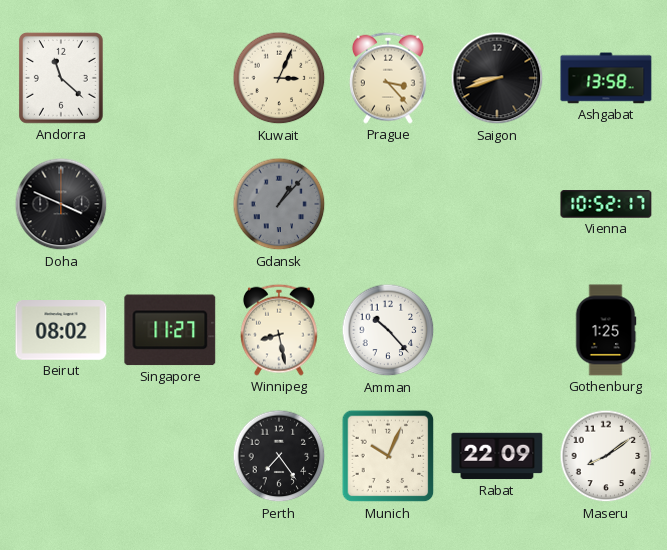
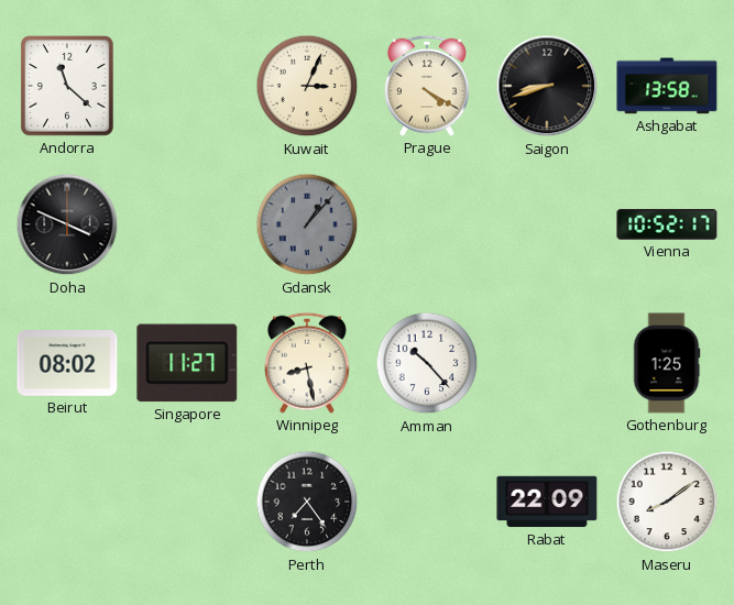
Prague: 3:23 -> 4:20 (428, 86)
Munich: 10:04 -> none (388, 456)
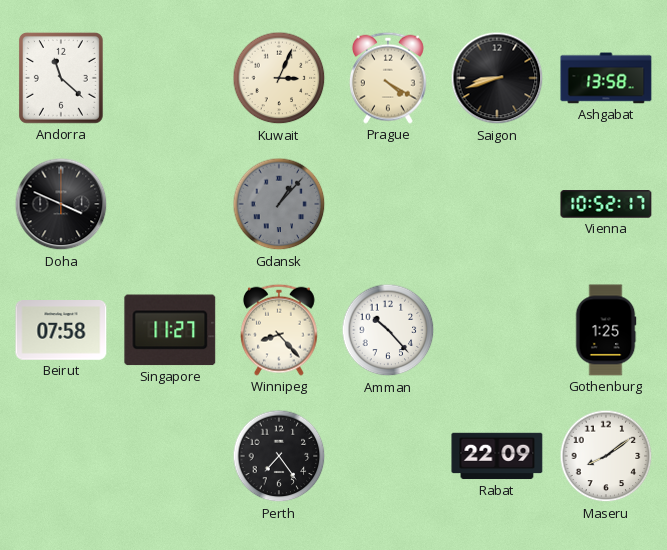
Beirut: 08:02 -> 07:58 (61, 331)
Winnipeg: 8:28 -> 8:23 (280, 330)
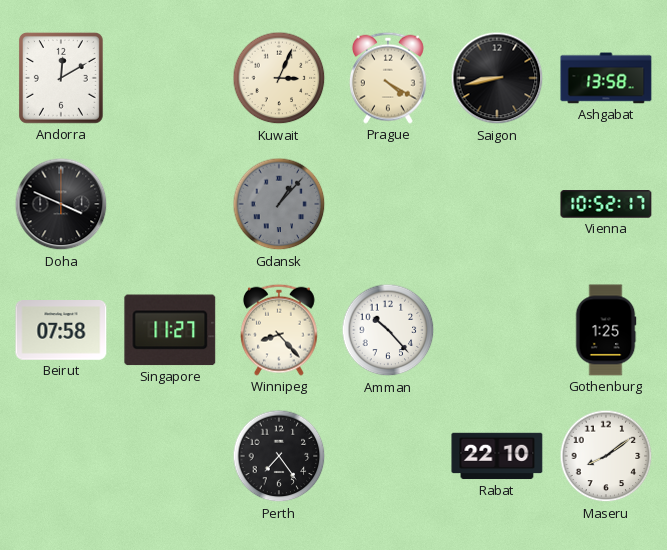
Andorra: 11:22 -> 12:10 (61, 78)
Saigon: 8:42 -> 8:43 (497, 78)
Rabat: 22:09 -> 22:10 (497, 456)
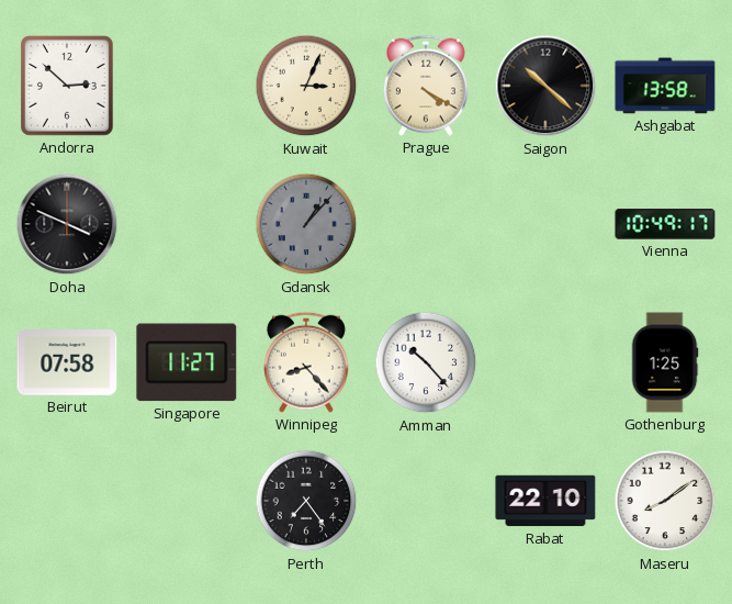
Andorra: 12:10 -> 2:52 (67, 86)
Saigon: 8:43 -> 10:22 (545, 86)
Vienna: 10:52 -> 10:49 (665, 224)
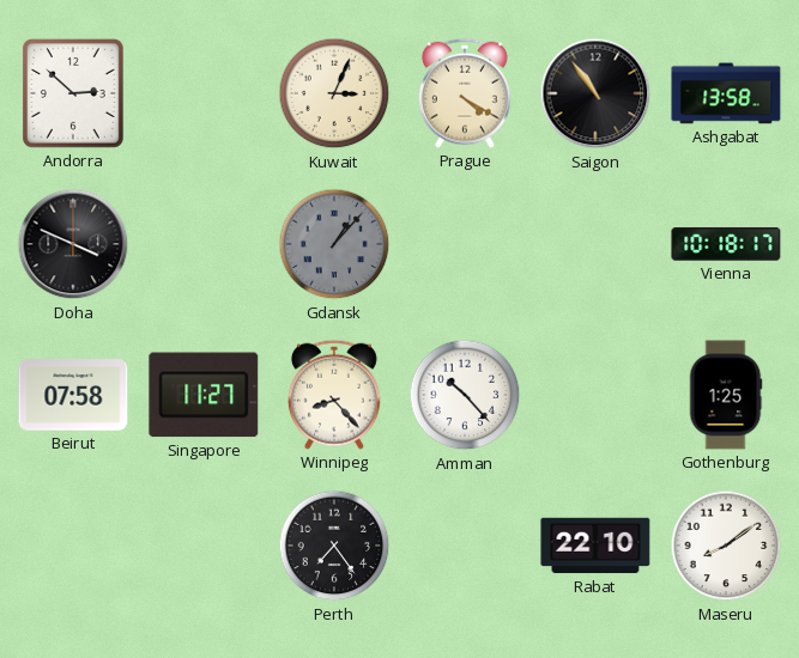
Saigon: 10:22 -> 10:54 (595, 93)
Vienna: 10:49 -> 10:18 (726, 244)
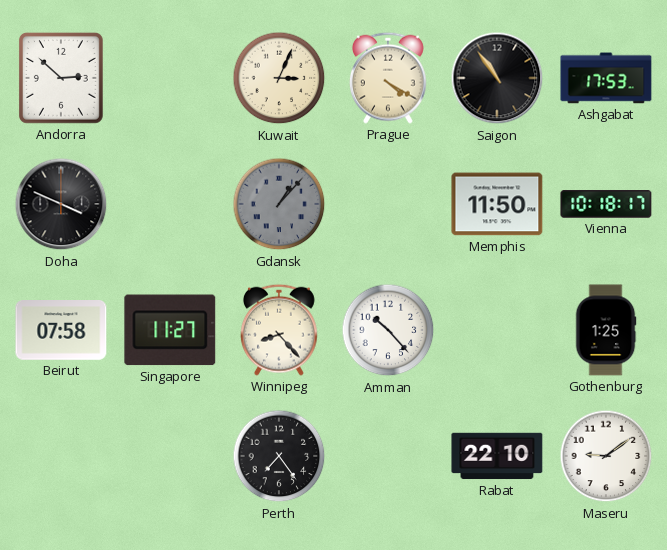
Ashgabat: 13:58 -> 17:53 (606, 78)
Memphis: none -> 11:50 (497, 204)
Maseru: 8:09 -> 9:09 (606, 456)
